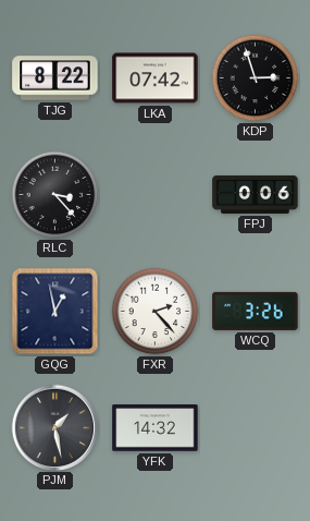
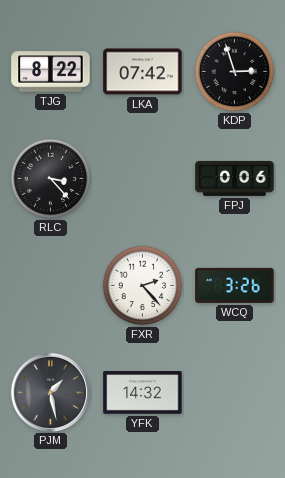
GQG: 12:58 -> none (55, 312)
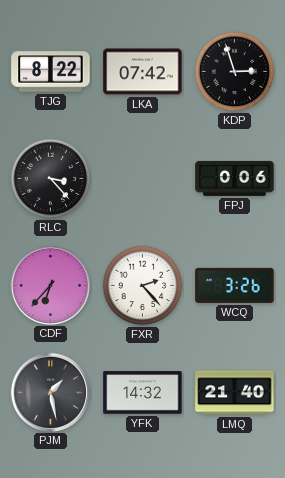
CDF: none -> 6:37 (50, 285)
LMQ: none -> 21:40 (235, 393)
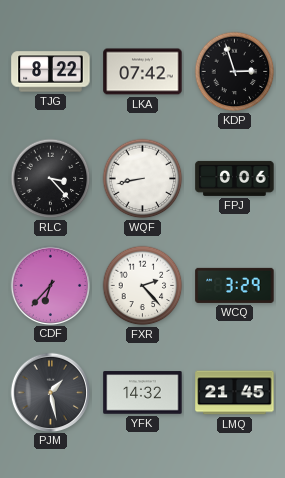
WQF: none -> 8:43 (143, 179)
WCQ: 3:26 -> 3:29 (235, 285)
LMQ: 21:40 -> 21:45 (235, 393)
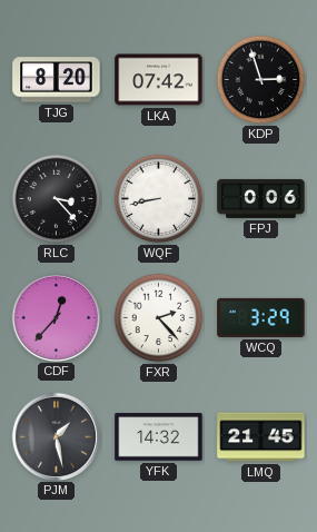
TJG: 8:22 -> 8:20 (57, 80)
CDF: 6:37 -> 12:37 (56, 317)
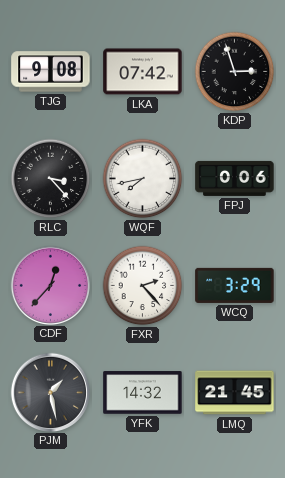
TJG: 8:20 -> 9:08 (51, 72)
WQF: 8:43 -> 7:43 (143, 179)
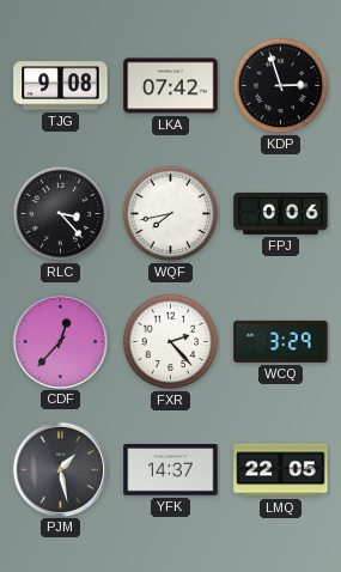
YFK: 14:32 -> 14:37 (171, 470)
LMQ: 21:45 -> 22:05 (281, 470)
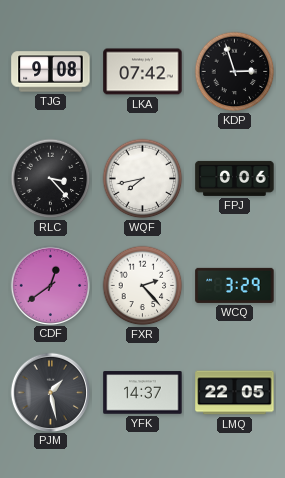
CDF: 12:37 -> 12:39 (50, 285)
